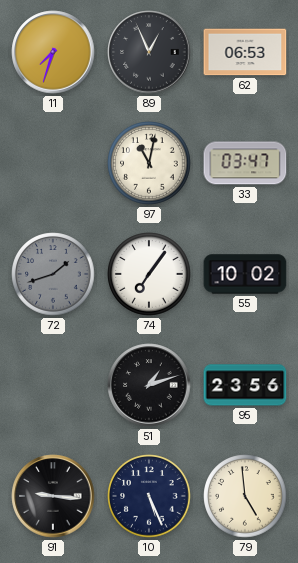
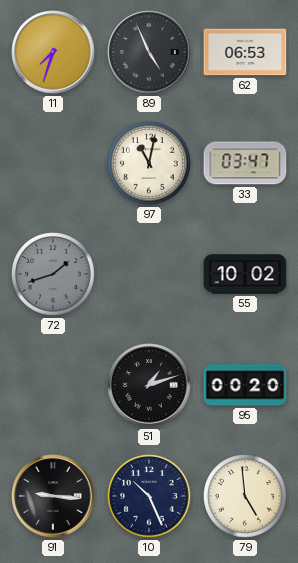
89: 12:56 -> 4:56 (149, 52)
74: 7:06 -> none (149, 274)
95: 23:56 -> 00:20 (245, 385)
10: 5:26 -> 10:26 (149, 496)
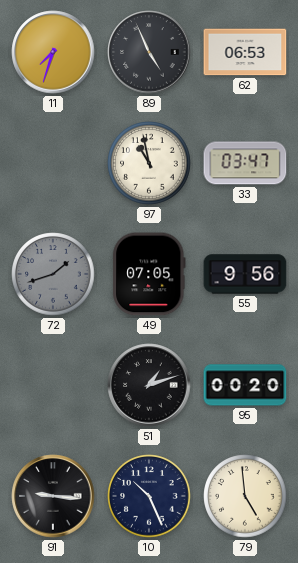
97: 11:02 -> 10:58 (149, 163)
49: none -> 07:05 (149, 274)
55: 10:02 -> 9:56 (245, 274)
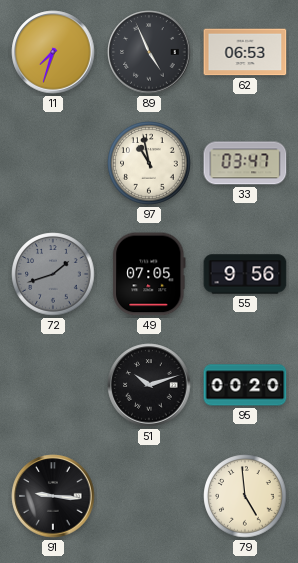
51: 1:12 -> 10:12 (149, 385)
10: 10:26 -> none (149, 496)
